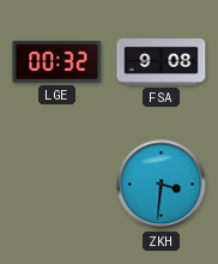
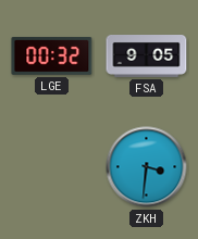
FSA: 9:08 -> 9:05 (147, 56)
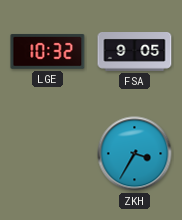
LGE: 00:32 -> 10:32 (48, 51)
ZKH: 3:31 -> 3:35 (135, 154)
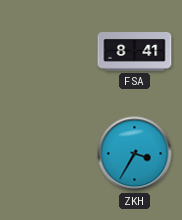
LGE: 10:32 -> none (48, 51)
FSA: 9:05 -> 8:41 (135, 52)
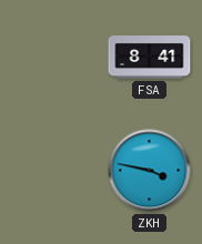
ZKH: 3:35 -> 3:47 (150, 171)
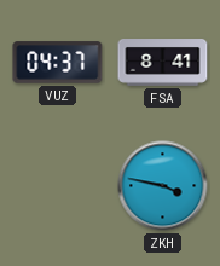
VUZ: none -> 04:37 (58, 63)
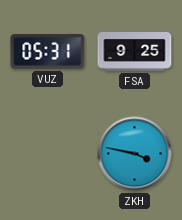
VUZ: 04:37 -> 05:31 (48, 52)
FSA: 8:41 -> 9:25 (135, 52)
